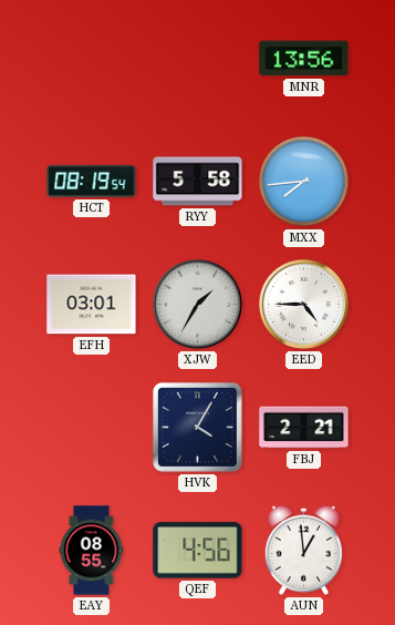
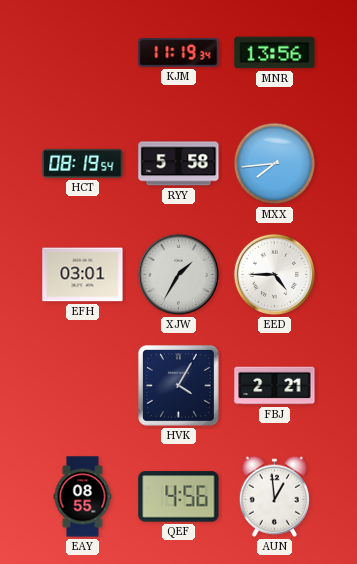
KJM: none -> 11:19 (179, 53)
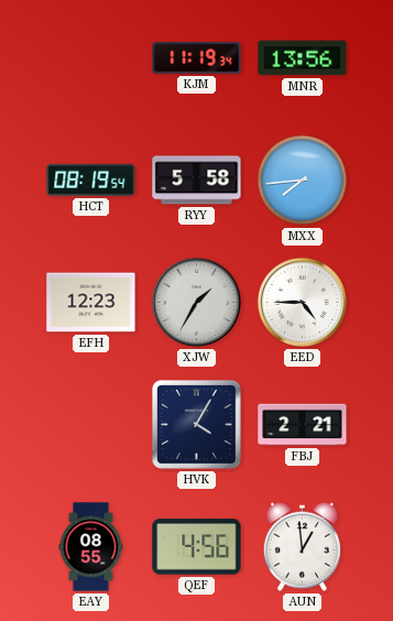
EFH: 03:01 -> 12:23 (91, 303)
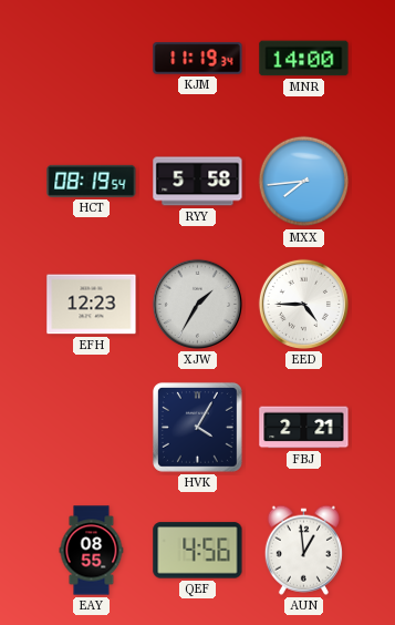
MNR: 13:56 -> 14:00 (304, 59)
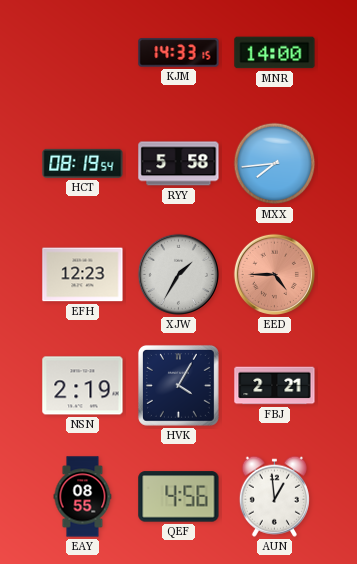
KJM: 11:19 -> 14:33 (179, 53)
EED dial: white -> salmon (274, 274)
NSN: none -> 2:19 (83, 386)
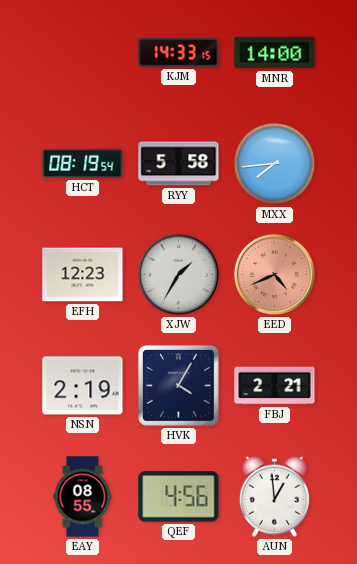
EED: 4:45 -> 4:41 (274, 274)
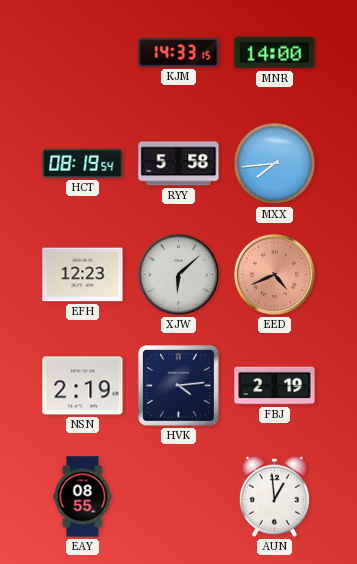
XJW: 1:35 -> 6:08 (178, 274)
HVK: 4:05 -> 4:14 (178, 385)
FBJ: 2:21 -> 2:19 (275, 386)
QEF: 4:56 -> none (179, 497)
